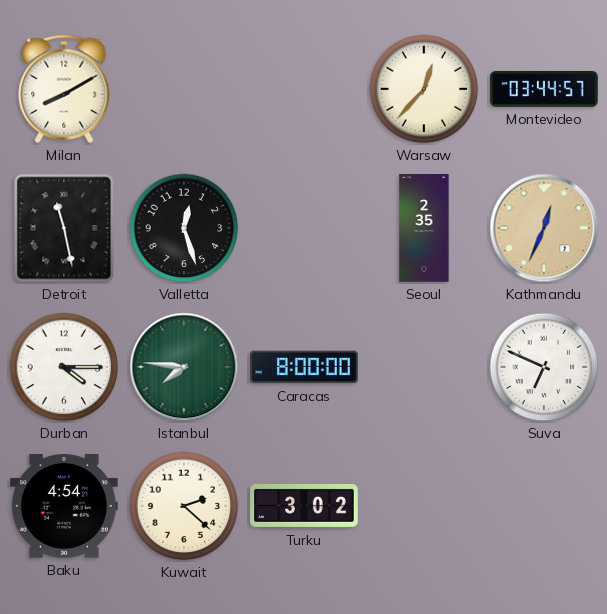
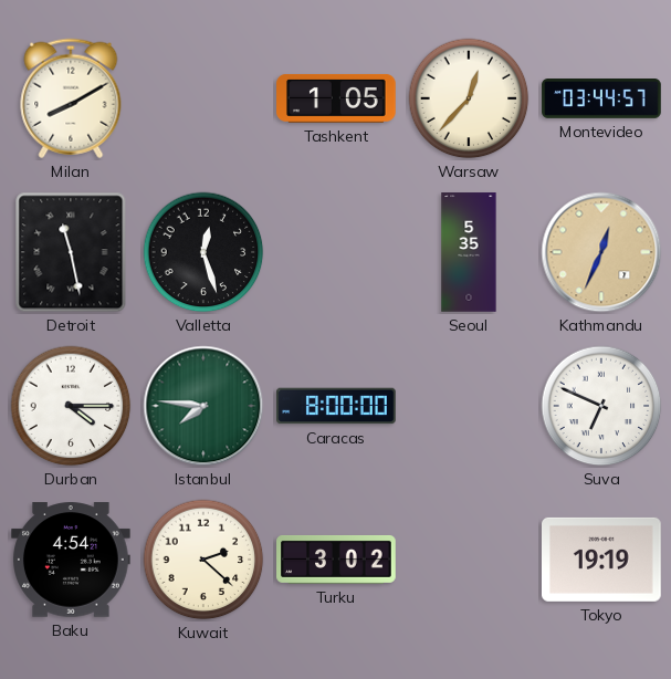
Tashkent: none -> 1:05 (336, 98)
Seoul: 2:35 -> 5:35 (469, 252)
Tokyo: none -> 19:19 (602, 560)
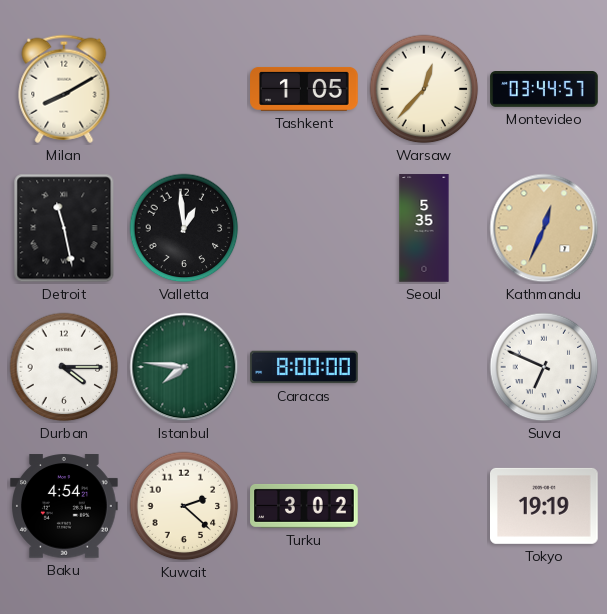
Valletta: 12:27 -> 12:59 (184, 228)
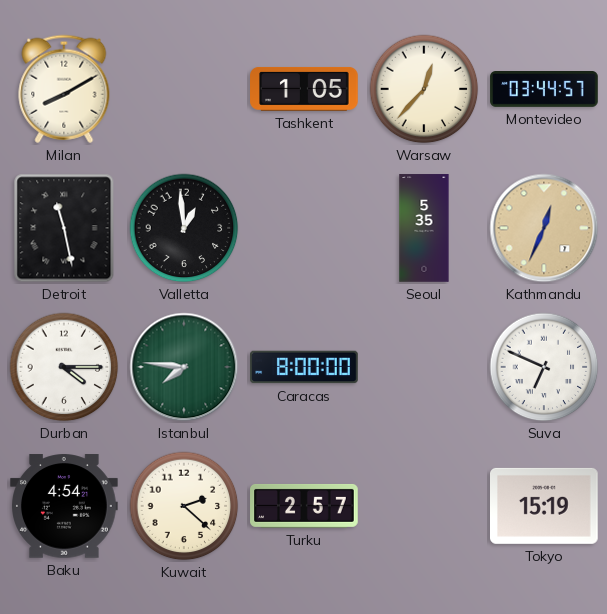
Turku: 3:02 -> 2:57 (304, 506)
Tokyo: 19:19 -> 15:19 (545, 506)
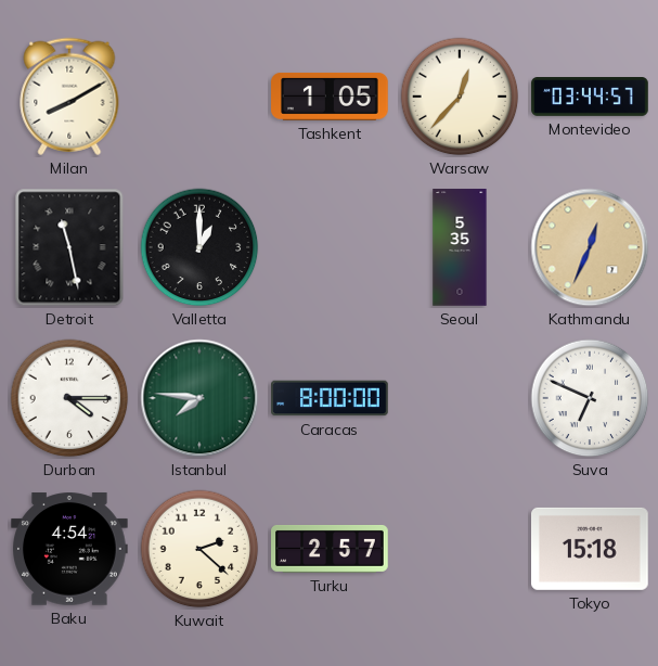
Valletta: 12:59 -> 1:00 (199, 247)
Tokyo: 15:19 -> 15:18 (591, 549)
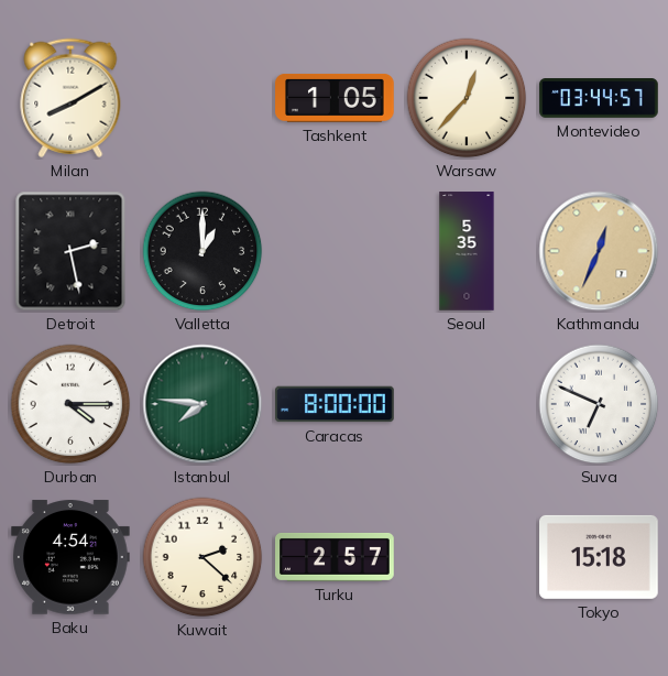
Detroit: 11:28 -> 2:28 (70, 251)
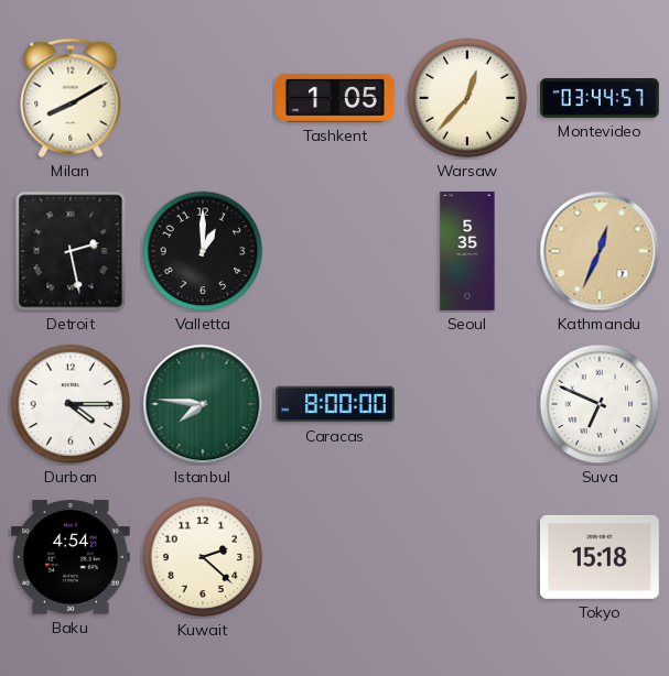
Turku: 2:57 -> none (335, 557)
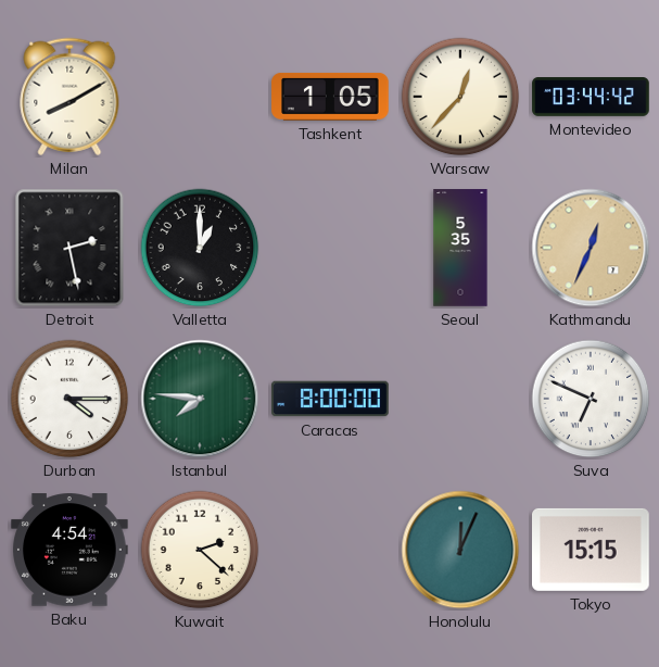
Montevideo: 03:44:57 -> 03:44:42 (591, 98)
Honolulu: none -> 12:04 (460, 550)
Tokyo: 15:18 -> 15:15 (592, 550)
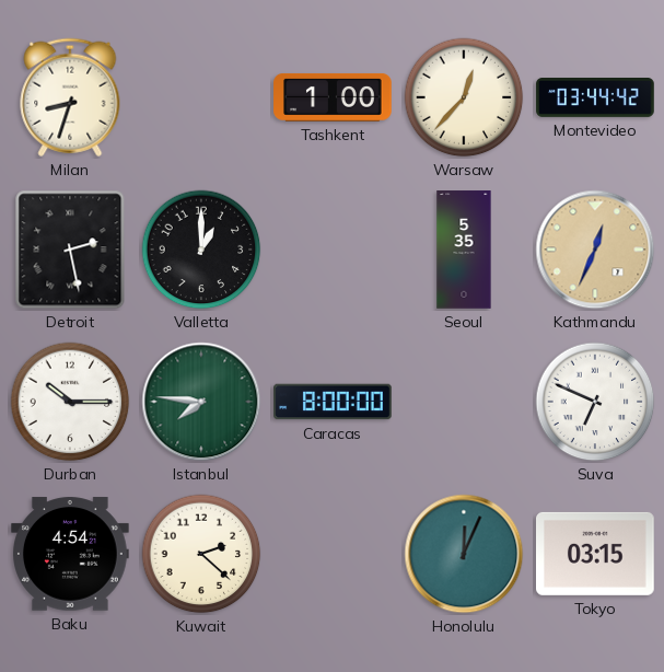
Milan: 8:10 -> 8:33 (70, 97)
Tashkent: 1:05 -> 1:00 (333, 97)
Durban: 4:15 -> 10:15 (70, 402)
Tokyo: 15:15 -> 03:15 (596, 554)
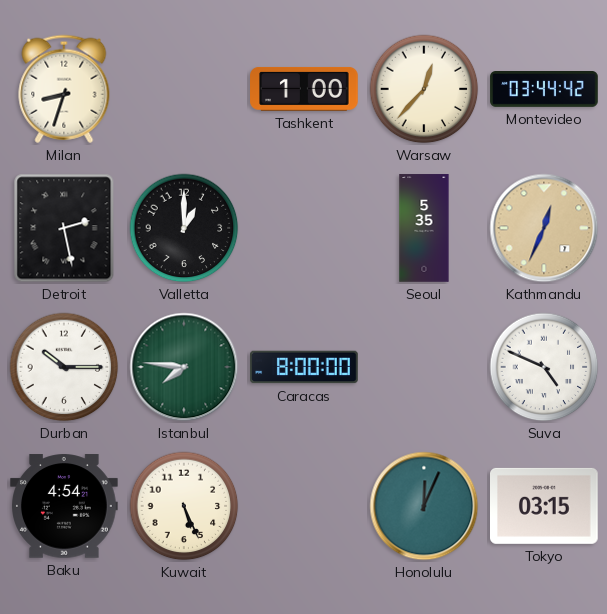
Suva: 6:49 -> 4:49 (544, 367)
Kuwait: 2:22 -> 5:26 (184, 506)
